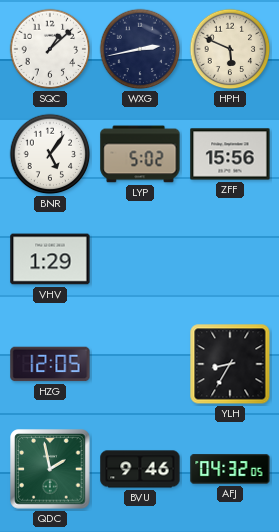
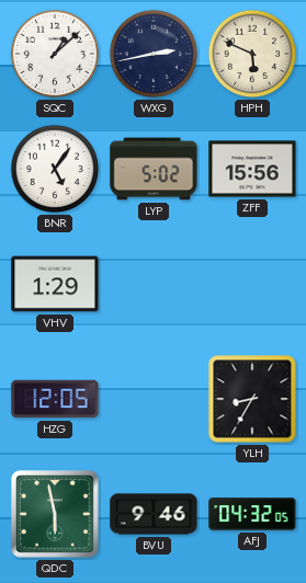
QDC: 1:58 -> 5:58 (55, 514)
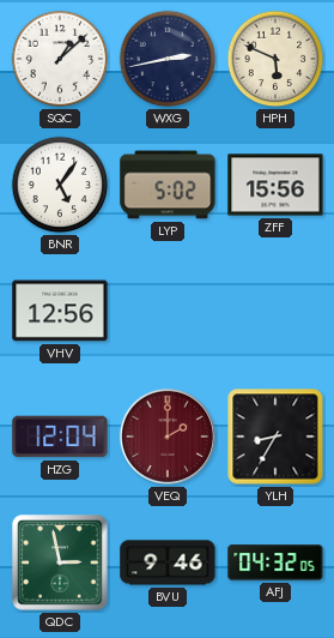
VHV: 1:29 -> 12:56 (60, 311)
HZG: 12:05 -> 12:04 (60, 437)
VEQ: none -> 2:00 (168, 437)
QDC: 5:58 -> 2:58 (60, 562)
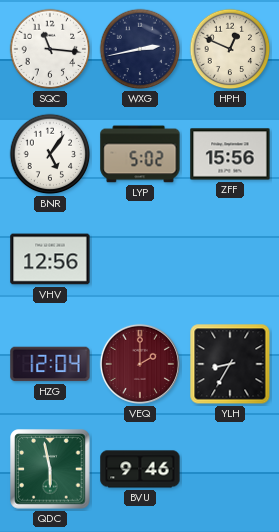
SQC: 1:08 -> 11:16 (50, 49)
HPH: 5:49 -> 12:49 (230, 49)
QDC: 2:58 -> 5:58 (50, 469)
AFJ: 04:32 -> none (275, 562)
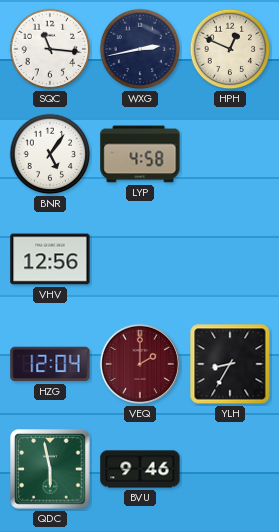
LYP: 5:02 -> 4:58 (140, 154)
ZFF: 15:56 -> none (230, 154)
